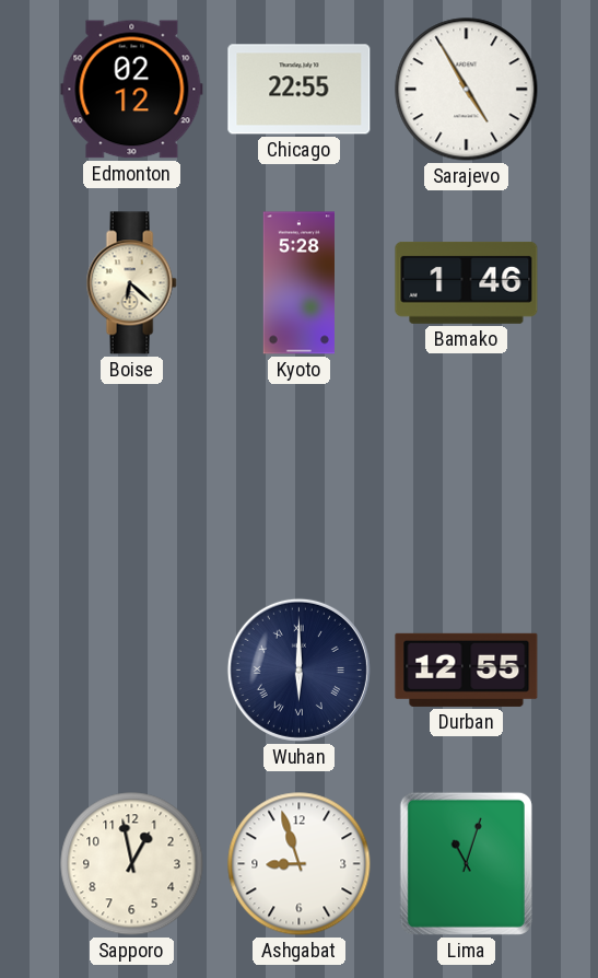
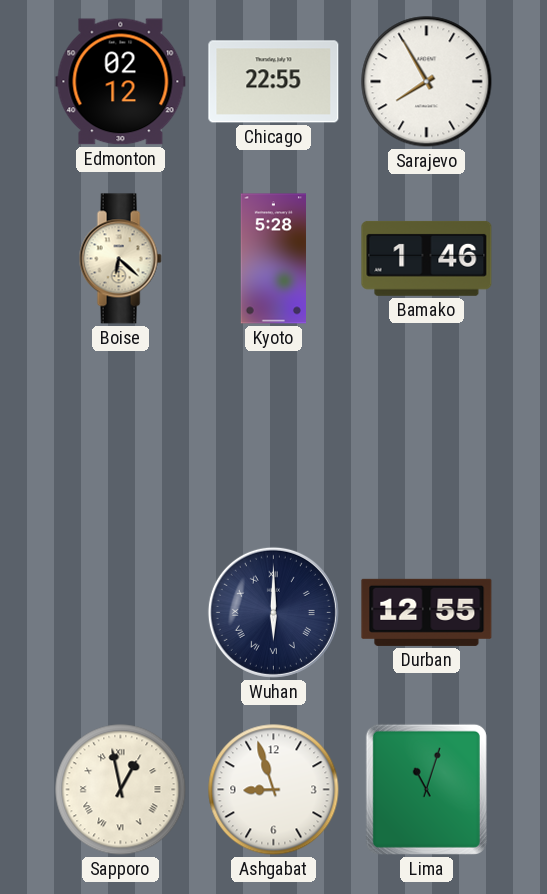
Sarajevo: 4:55 -> 7:55 (427, 82)
Sapporo numerals: Arabic -> Roman (121, 790)
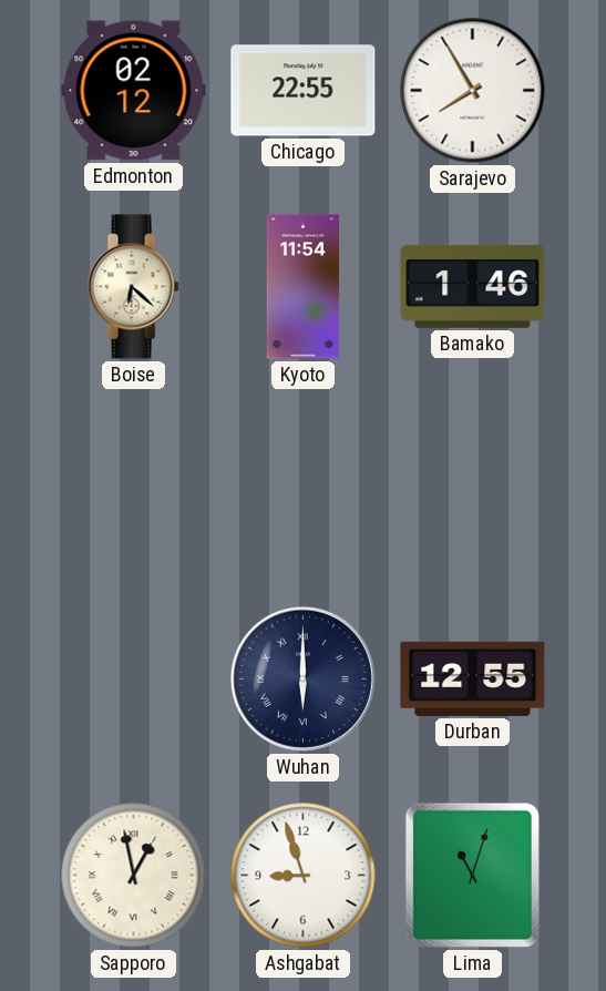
Kyoto: 5:28 -> 11:54 (302, 287)
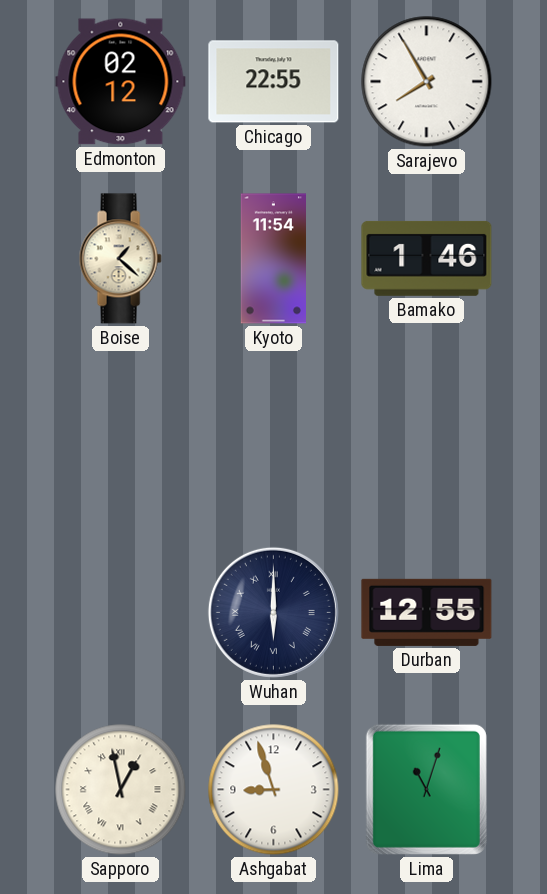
Boise: 6:22 -> 1:22 (120, 259)
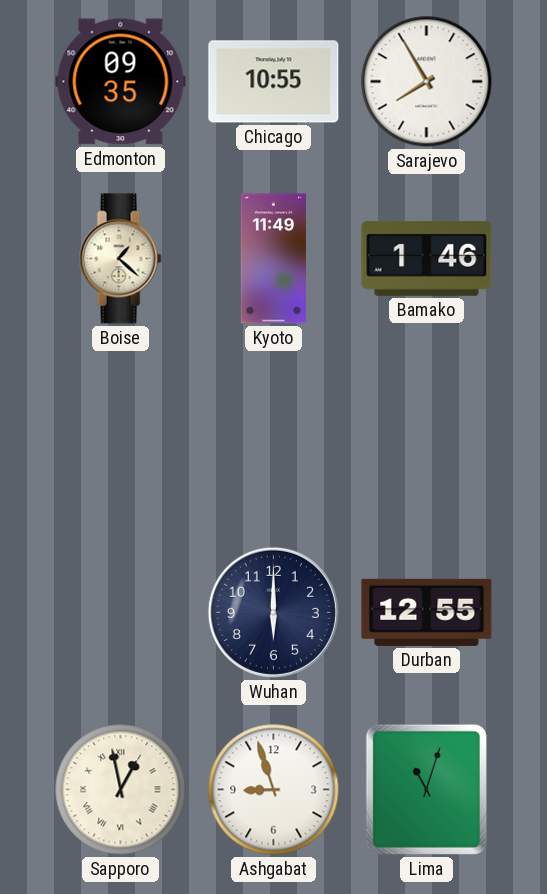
Edmonton: 02:12 -> 09:35 (121, 82)
Chicago: 22:55 -> 10:55 (274, 82)
Kyoto: 11:54 -> 11:49 (273, 259)
Wuhan numerals: Roman -> Arabic (273, 612)
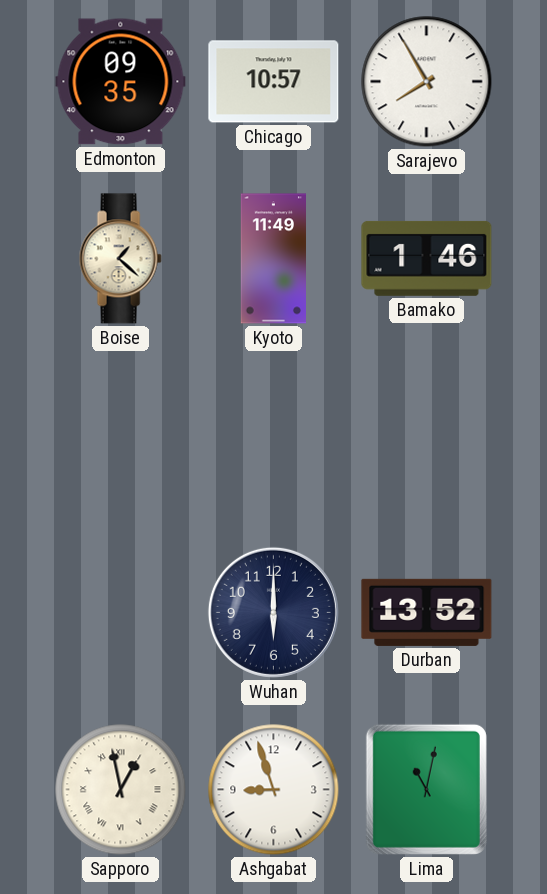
Chicago: 10:55 -> 10:57 (274, 82)
Durban: 12:55 -> 13:52 (427, 612)
Lima: 11:03 -> 11:02 (426, 789)
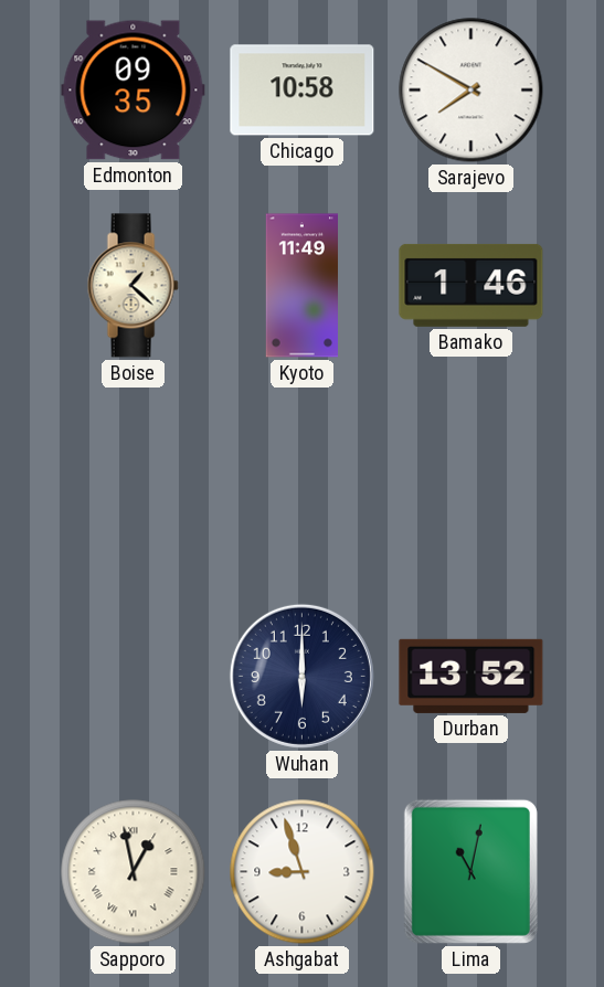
Chicago: 10:57 -> 10:58 (303, 91)
Sarajevo: 7:55 -> 7:50 (471, 91)
